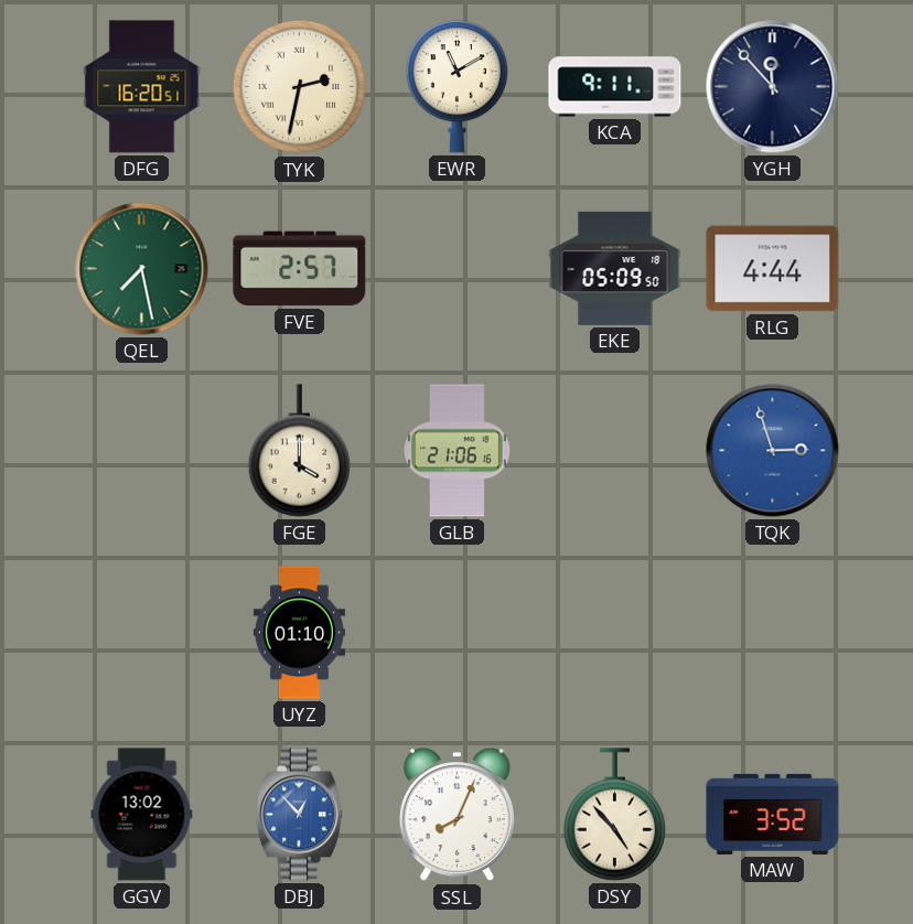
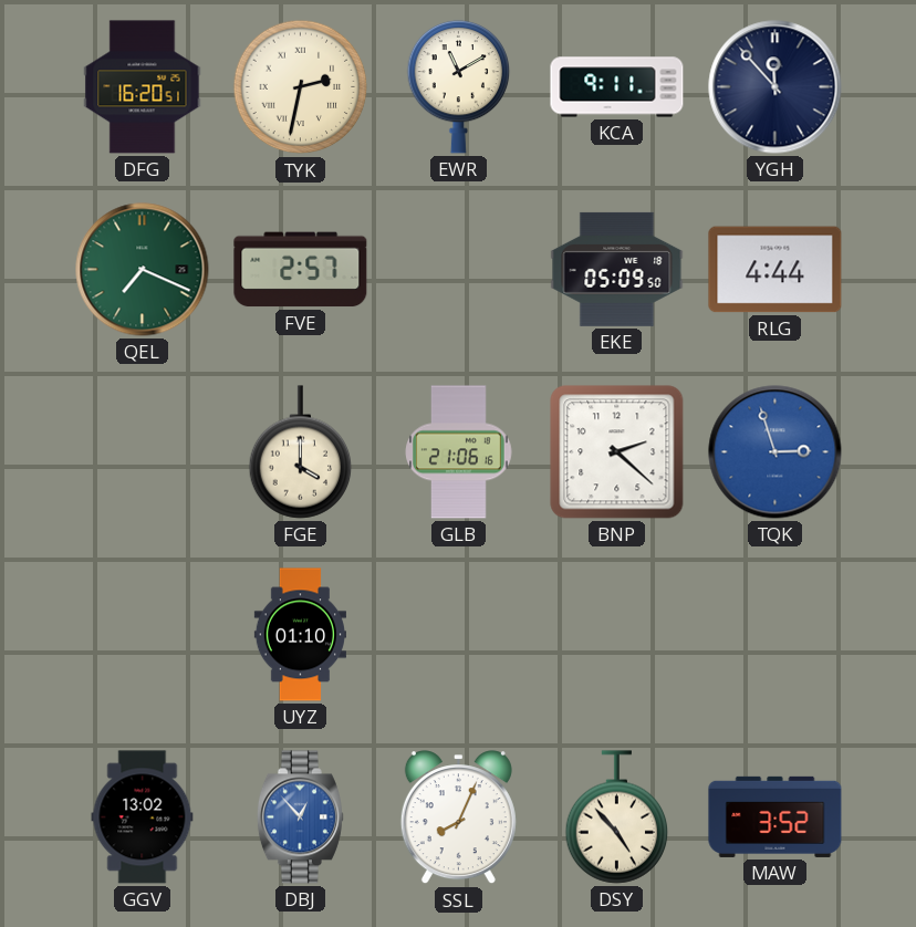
QEL: 7:28 -> 7:19 (143, 270)
BNP: none -> 2:22 (617, 452)
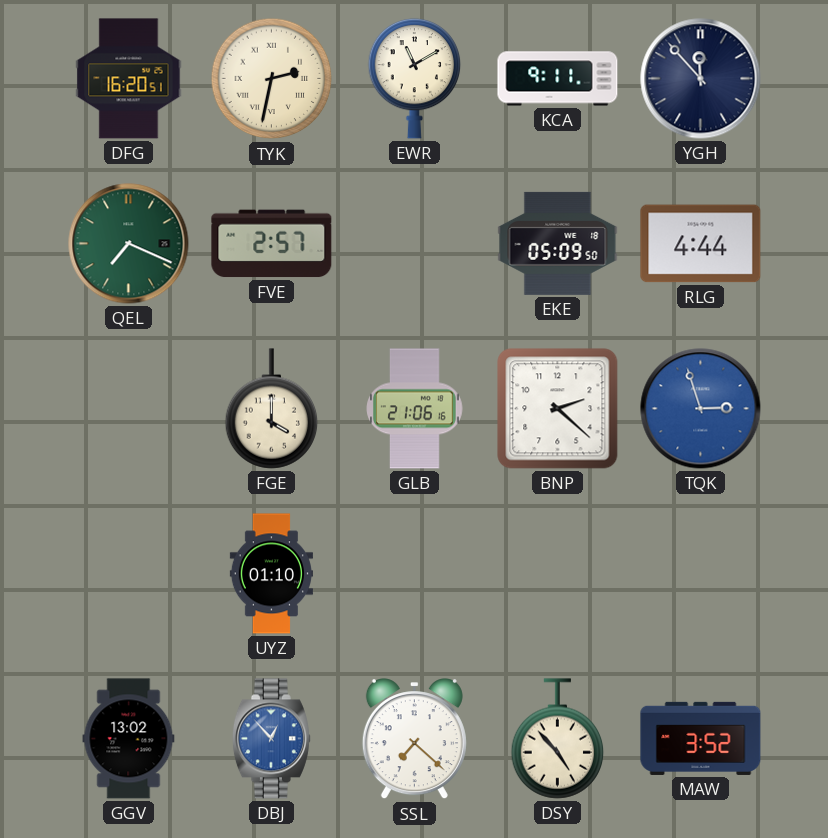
SSL: 8:04 -> 7:22 (414, 739)
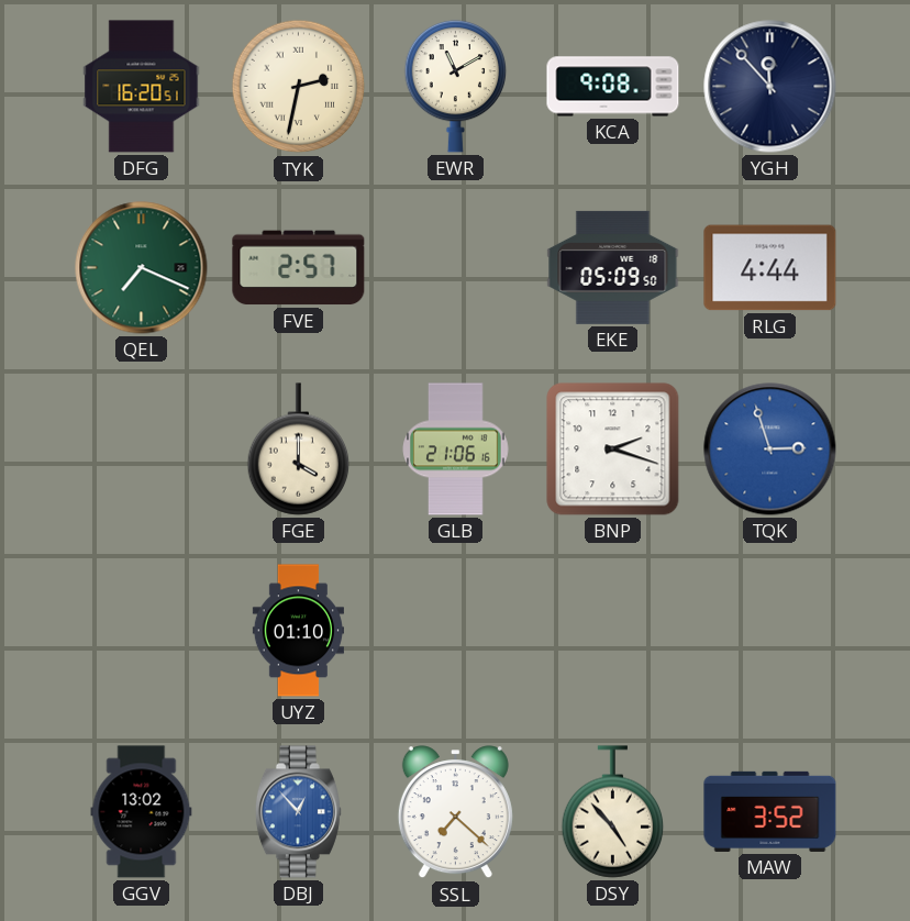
KCA: 9:11 -> 9:08 (613, 87)
BNP: 2:22 -> 2:18 (613, 450)
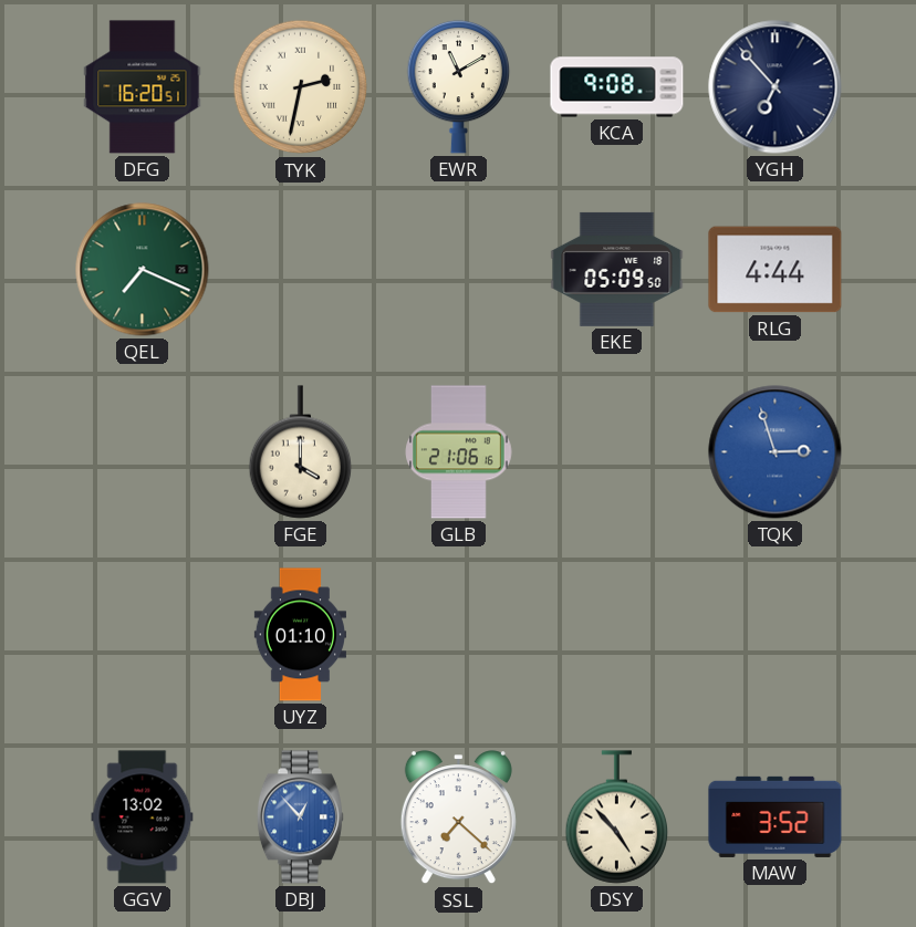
YGH: 11:53 -> 6:53 (776, 87)
FVE: 2:57 -> none (299, 268)
BNP: 2:18 -> none (613, 450)
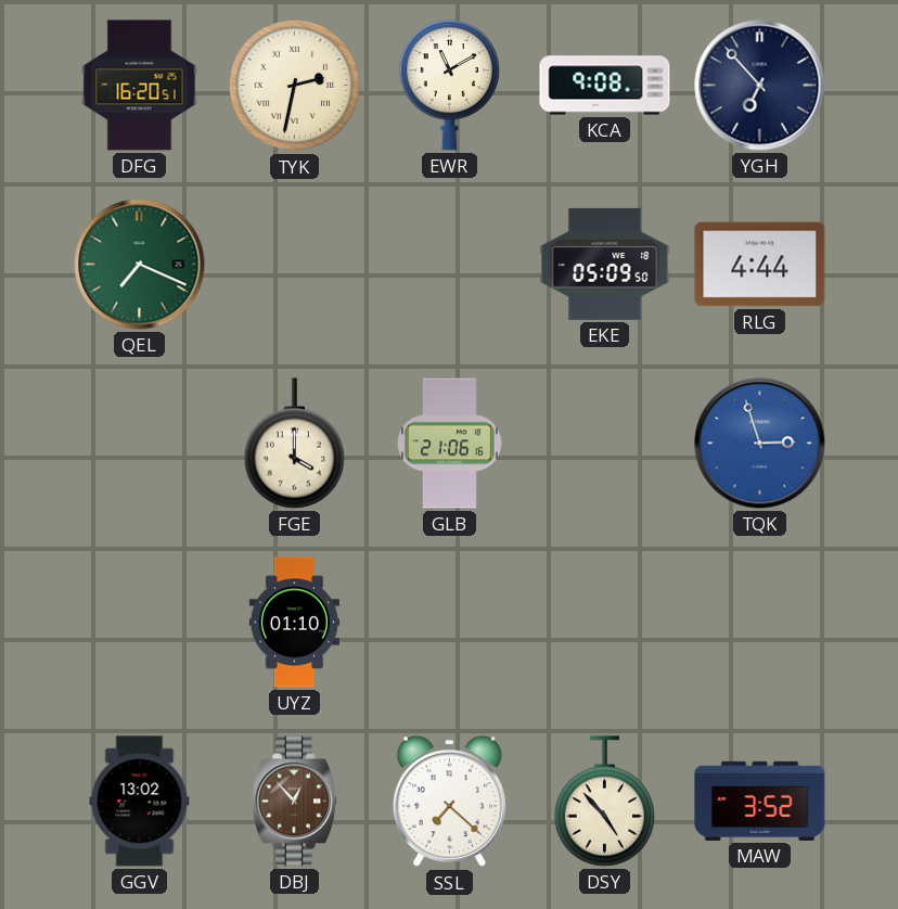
DBJ dial: blue -> brown (294, 802)
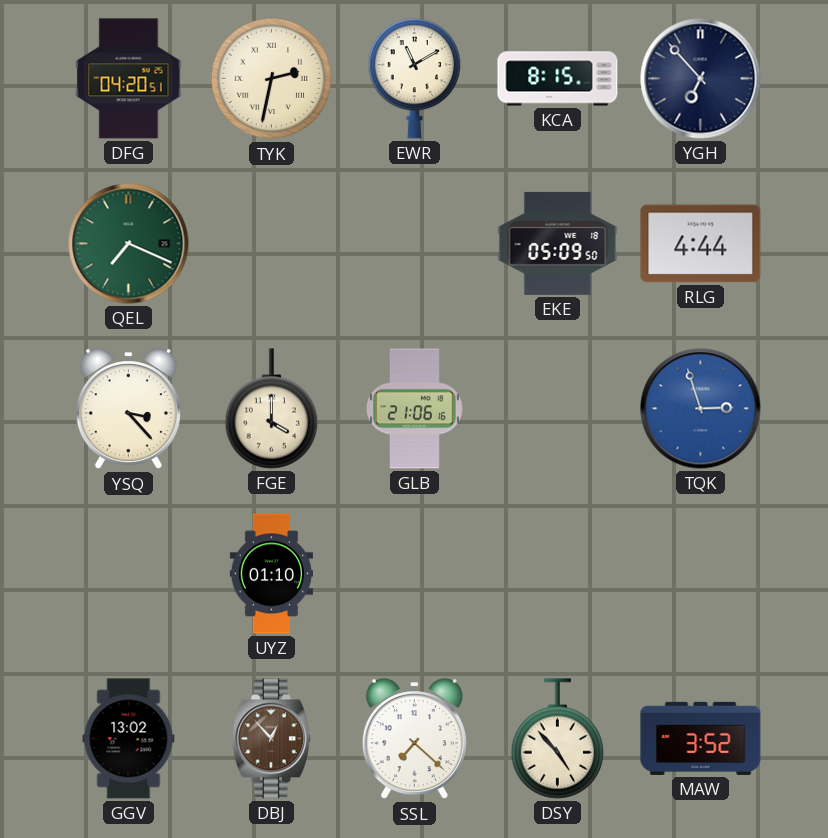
DFG: 16:20 -> 04:20 (129, 79)
KCA: 9:08 -> 8:15 (558, 79)
YSQ: none -> 3:23 (128, 409)
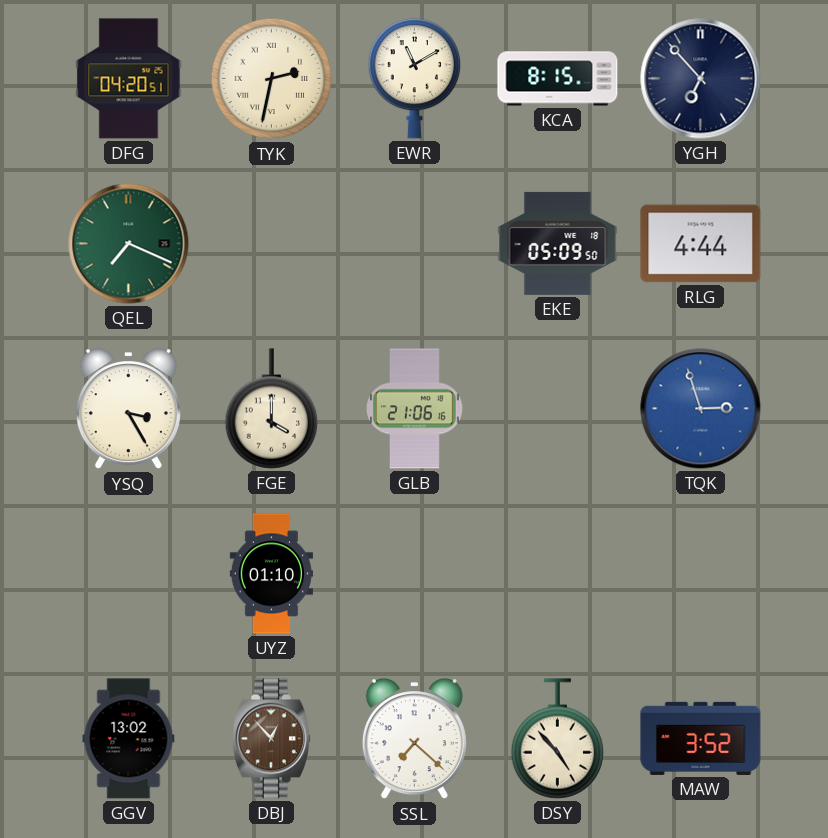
YSQ: 3:23 -> 3:25 (128, 409)
